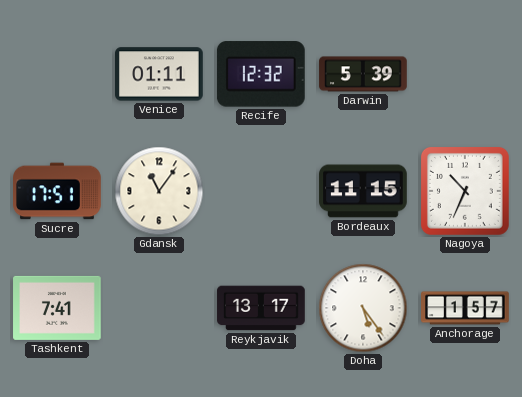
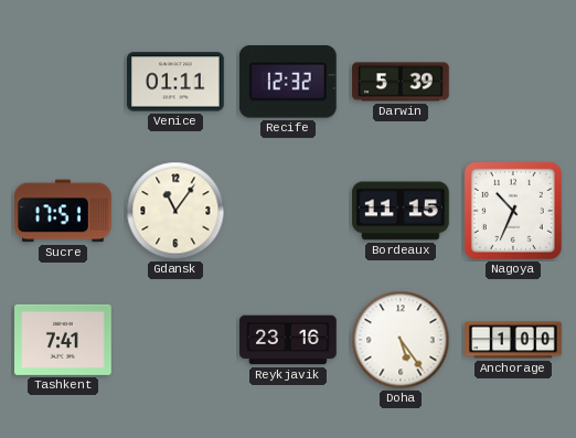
Reykjavik: 13:17 -> 23:16 (288, 340)
Anchorage: 1:57 -> 1:00 (513, 340)
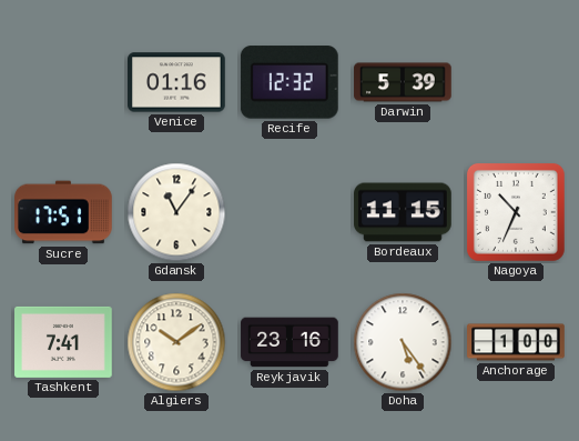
Venice: 01:11 -> 01:16 (177, 82)
Algiers: none -> 10:09 (176, 342)
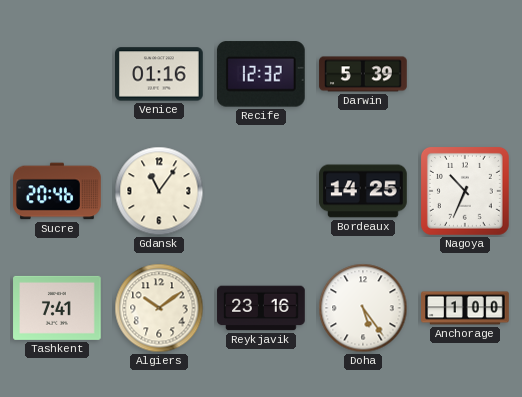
Sucre: 17:51 -> 20:46 (57, 191)
Bordeaux: 11:15 -> 14:25 (363, 191)
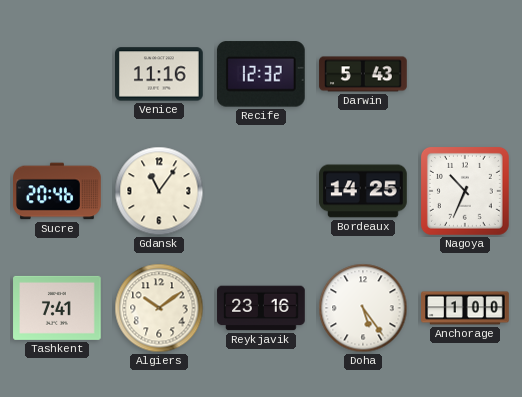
Venice: 01:16 -> 11:16 (160, 74)
Darwin: 5:39 -> 5:43 (363, 74)
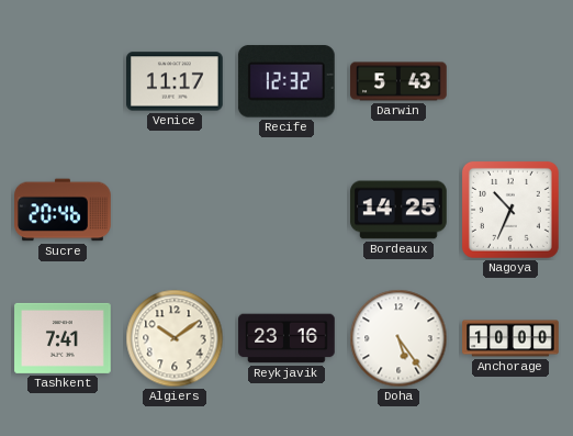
Venice: 11:16 -> 11:17 (176, 81)
Gdansk: 11:06 -> none (159, 191)
Anchorage: 1:00 -> 10:00 (510, 338)
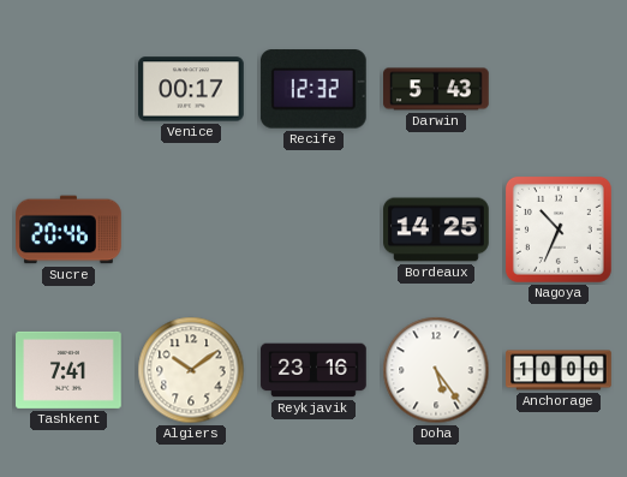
Venice: 11:17 -> 00:17 (192, 89)
